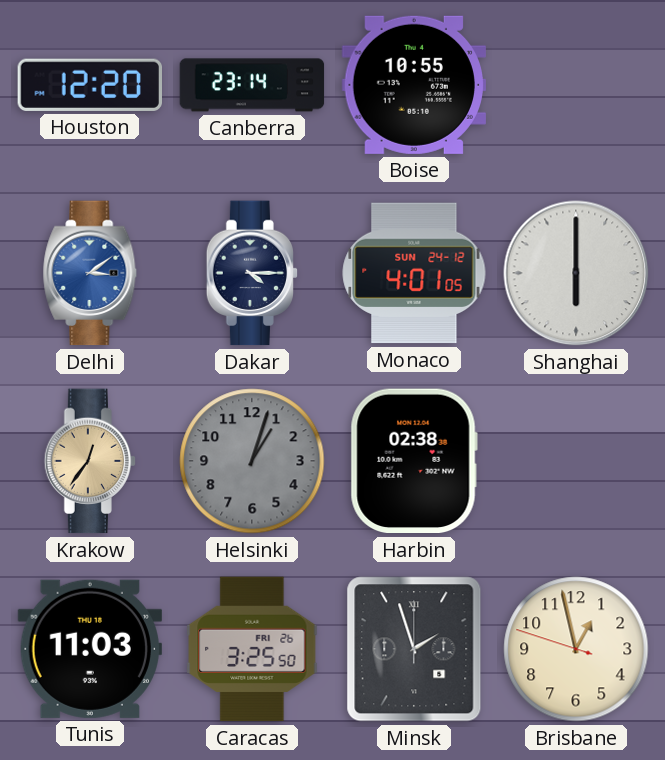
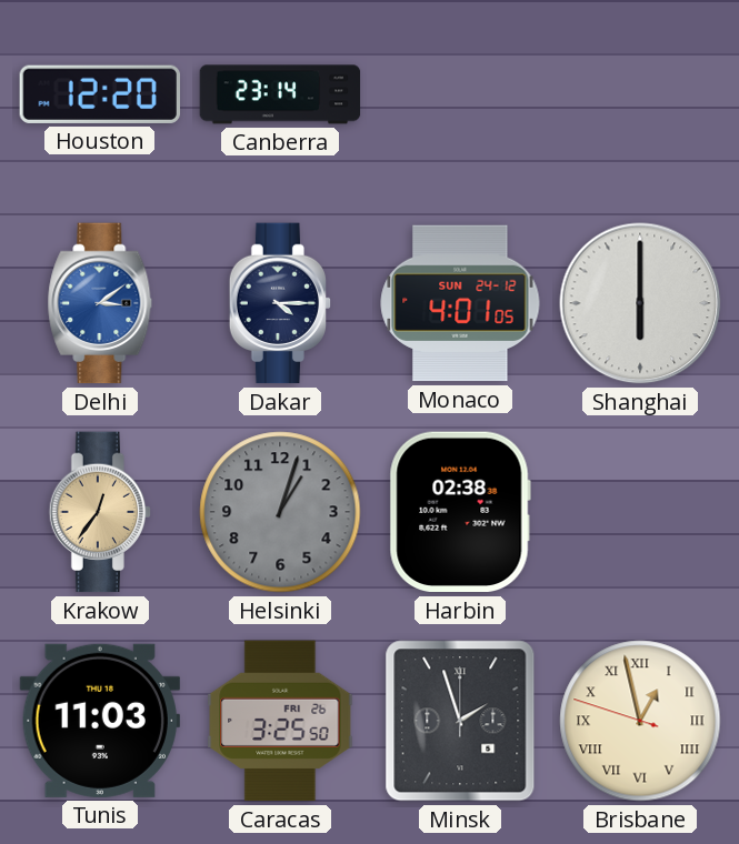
Boise: 10:55 -> none (413, 85)
Brisbane numerals: Arabic -> Roman (640, 721)
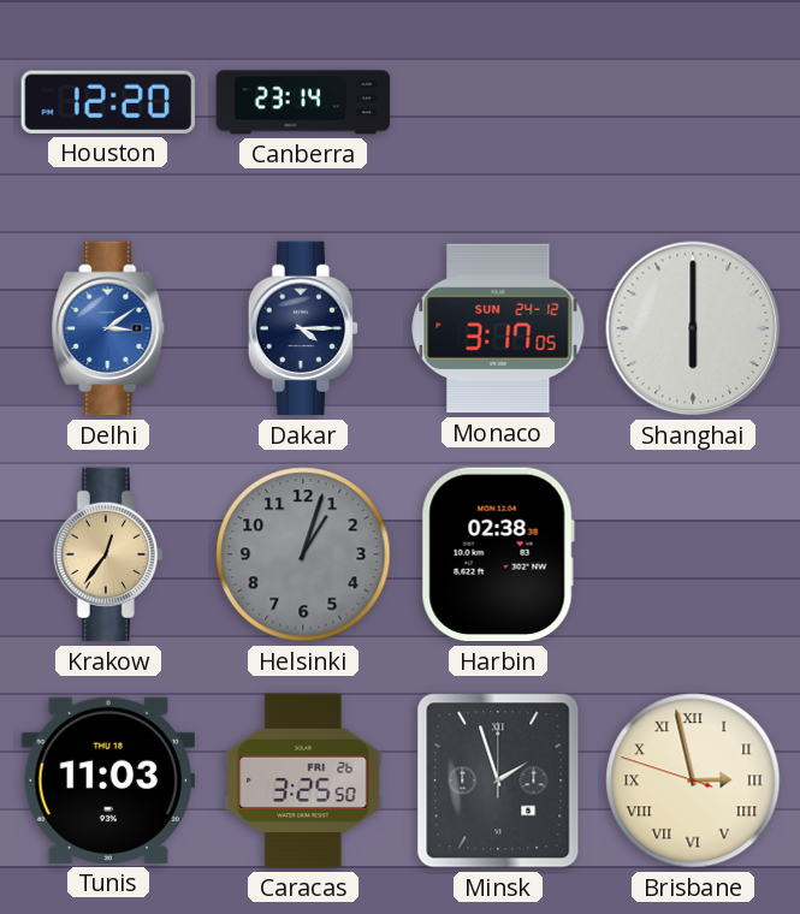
Monaco: 4:01 -> 3:17 (498, 328)
Brisbane: 12:57 -> 2:57 (693, 781)
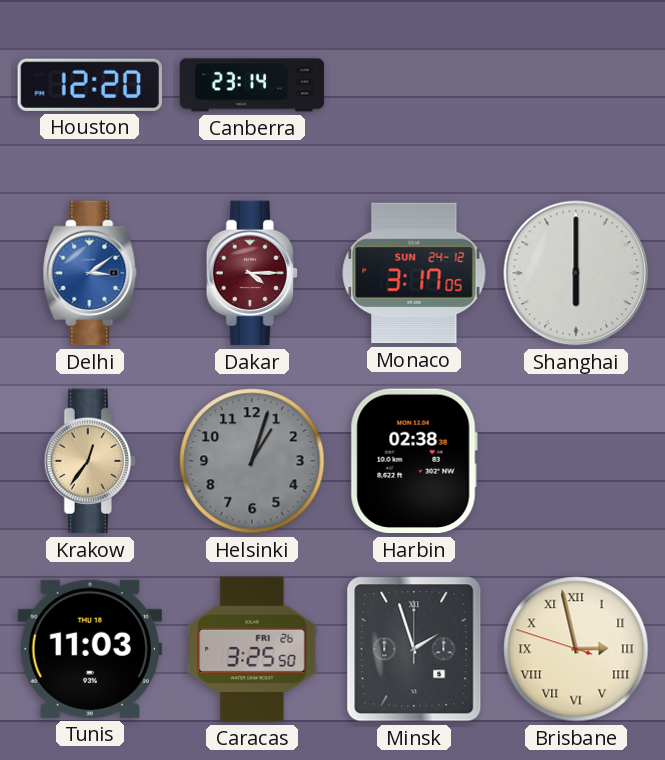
Dakar dial: navy -> burgundy (251, 273)
